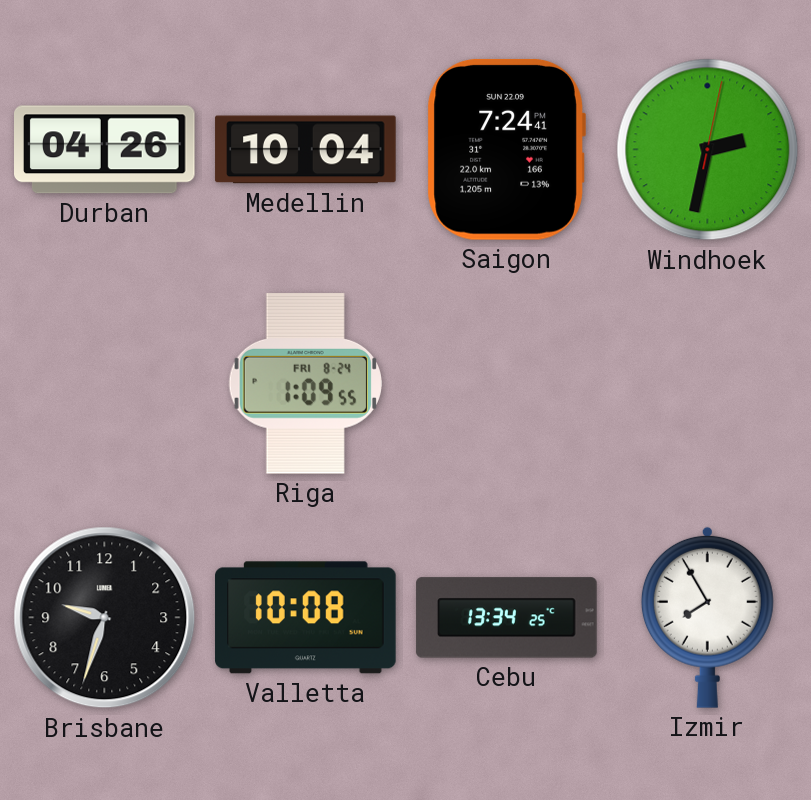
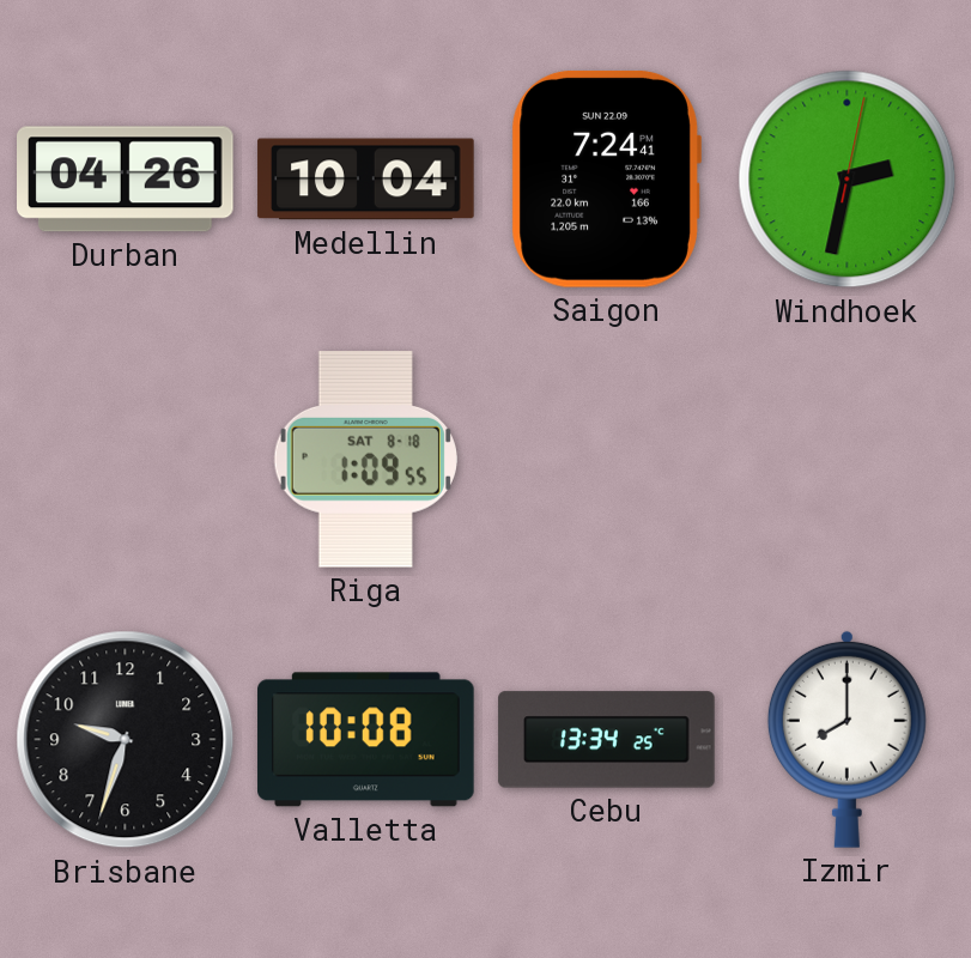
Riga date: FRI 8-24 -> SAT 8-18 (365, 459)
Izmir: 7:55 -> 8:00 (846, 739)
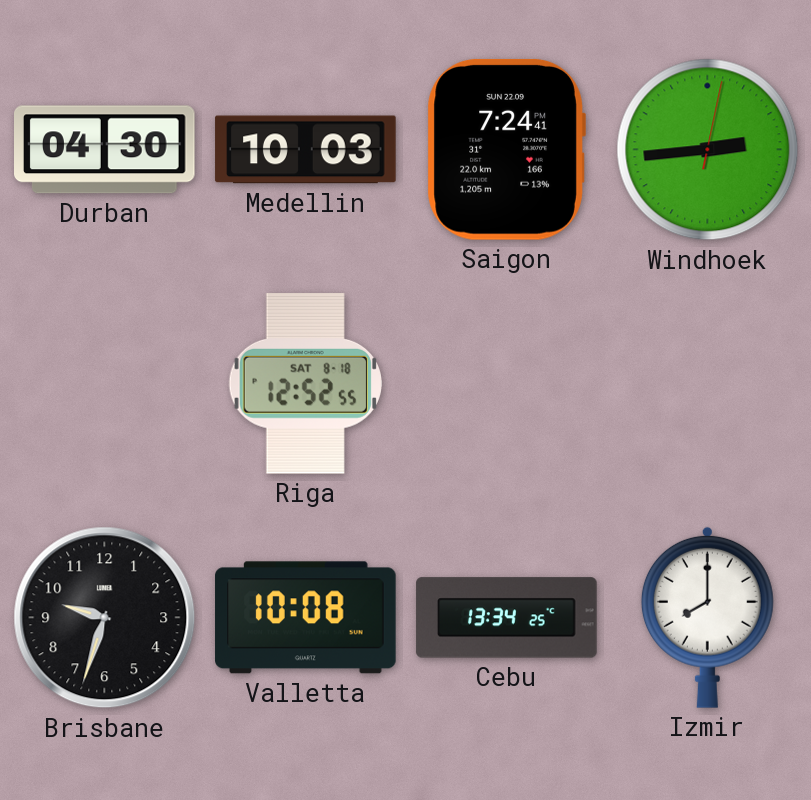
Durban: 04:26 -> 04:30 (105, 150)
Medellin: 10:04 -> 10:03 (306, 150)
Windhoek: 2:32 -> 2:44 (708, 150)
Riga: 1:09 -> 12:52 (305, 383)
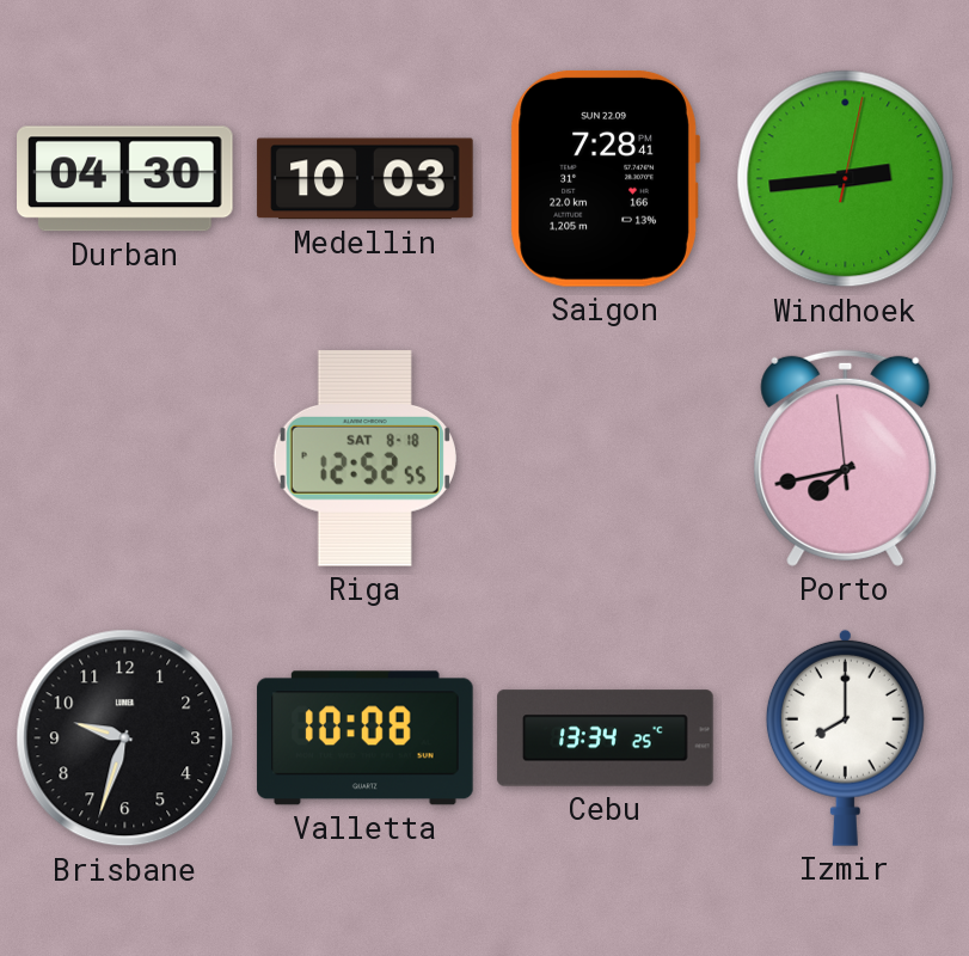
Saigon: 7:24 -> 7:28 (605, 178)
Porto: none -> 7:42 (846, 458)
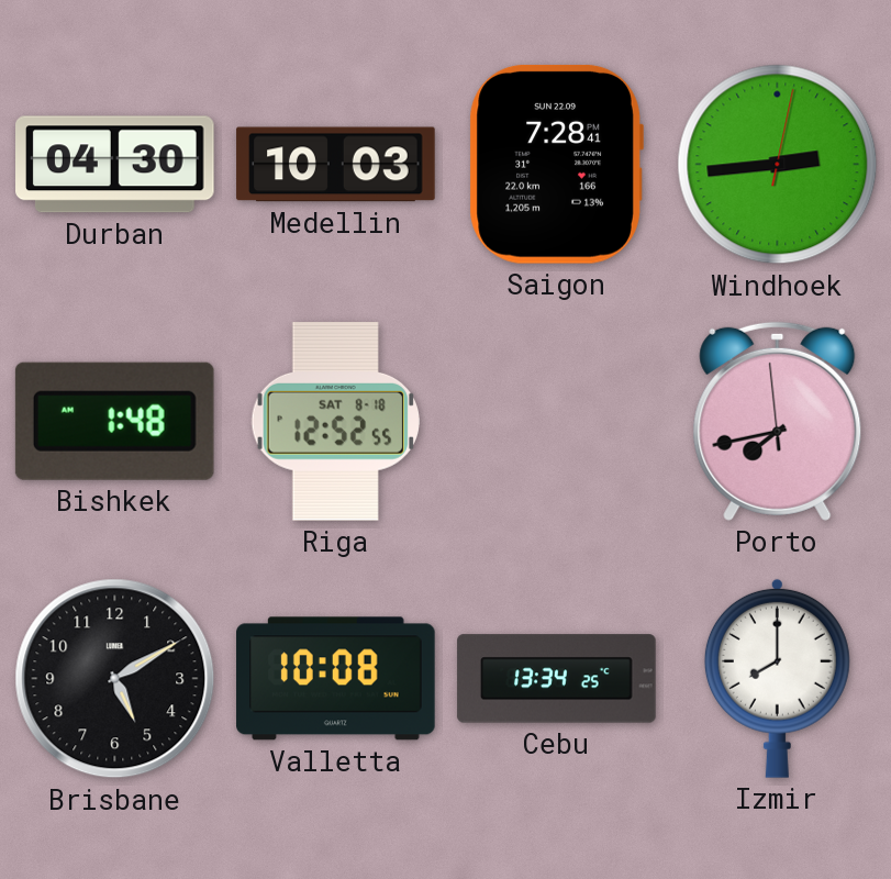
Bishkek: none -> 1:48 (114, 421)
Brisbane: 9:33 -> 5:10 (115, 679)
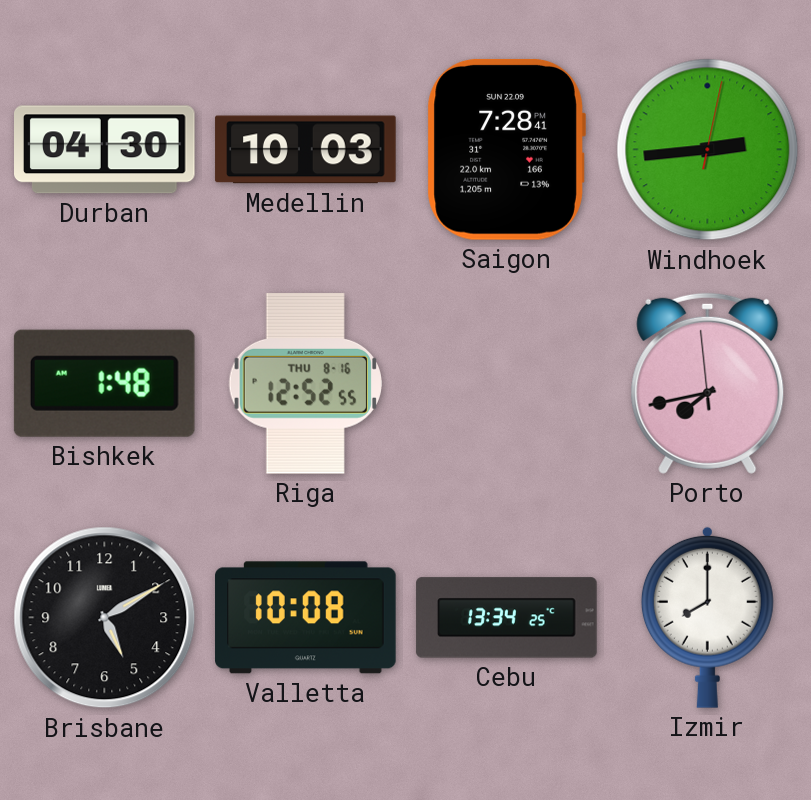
Riga date: SAT 8-18 -> THU 8-16 (305, 383)
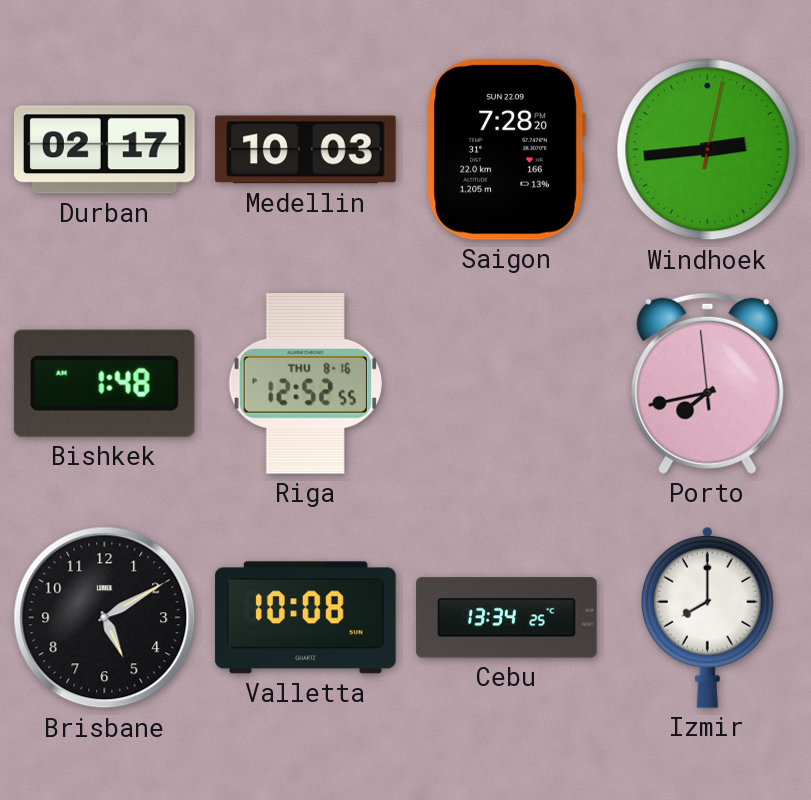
Durban: 04:30 -> 02:17 (105, 150)
Saigon: 7:28:41 -> 7:28:20 (506, 149)
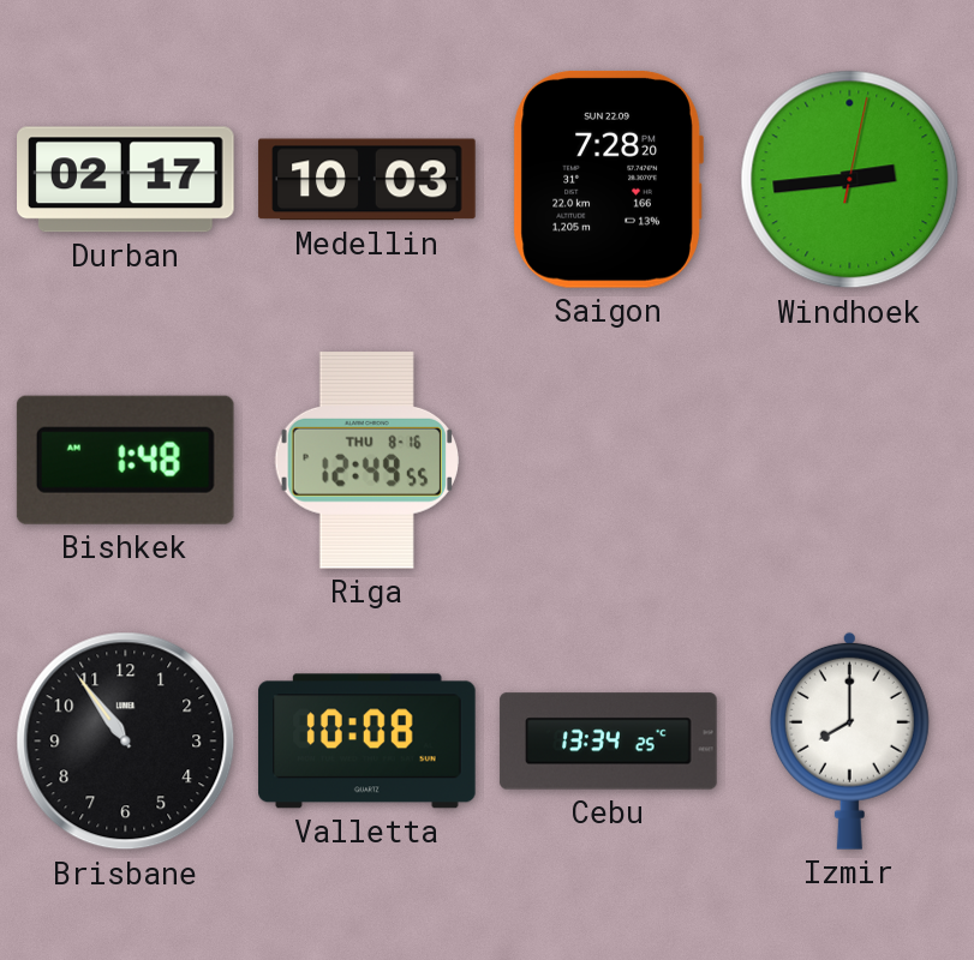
Riga: 12:52 -> 12:49 (366, 460)
Porto: 7:42 -> none (708, 383)
Brisbane: 5:10 -> 10:54 (126, 742)
